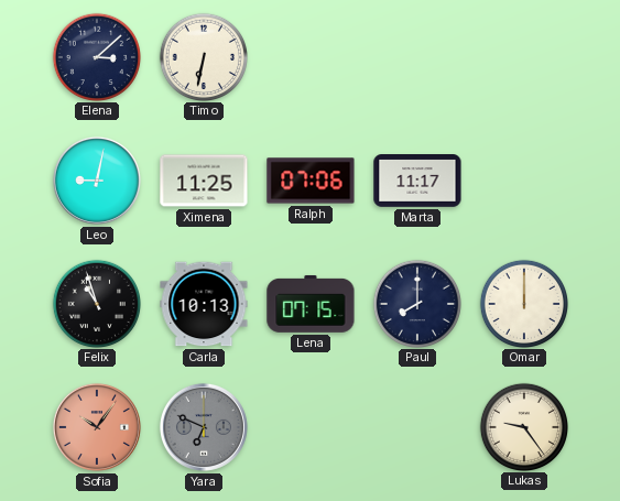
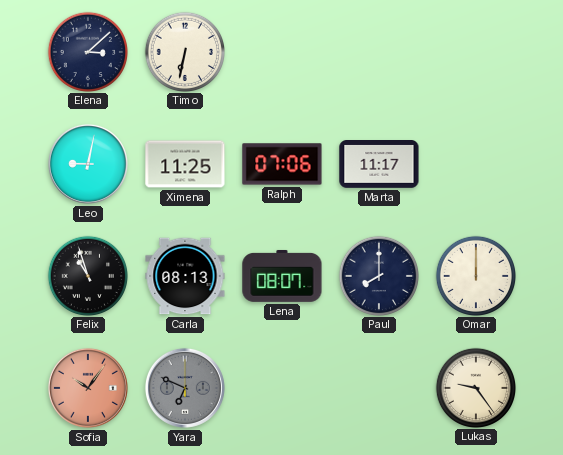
Carla: 10:13 -> 08:13 (185, 276)
Lena: 07:15 -> 08:07 (282, 276)
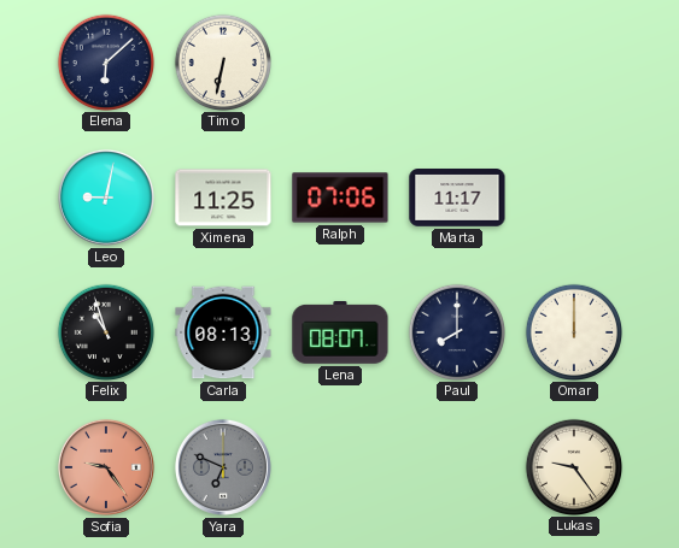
Elena: 3:08 -> 6:08 (105, 61)
Sofia: 10:06 -> 9:24 (106, 467)
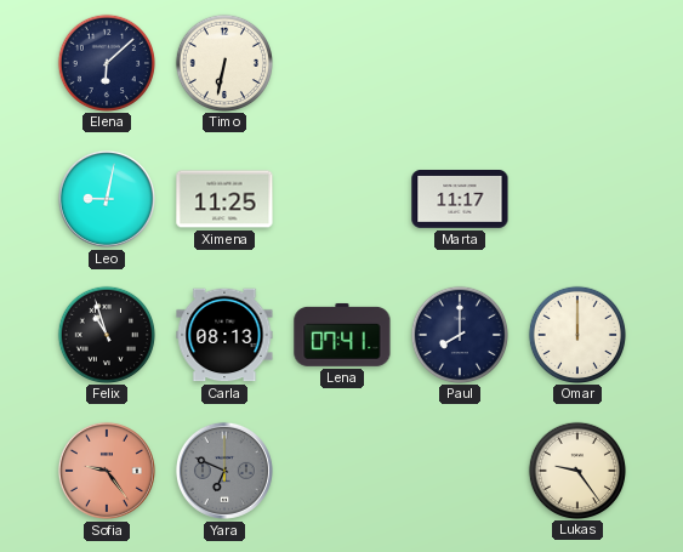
Ralph: 07:06 -> none (340, 198)
Lena: 08:07 -> 07:41 (342, 335)
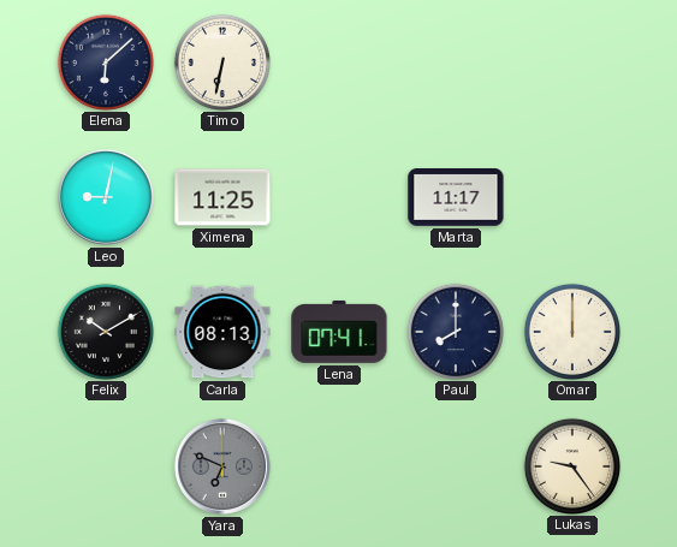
Felix: 10:57 -> 10:10 (105, 331)
Sofia: 9:24 -> none (107, 471)
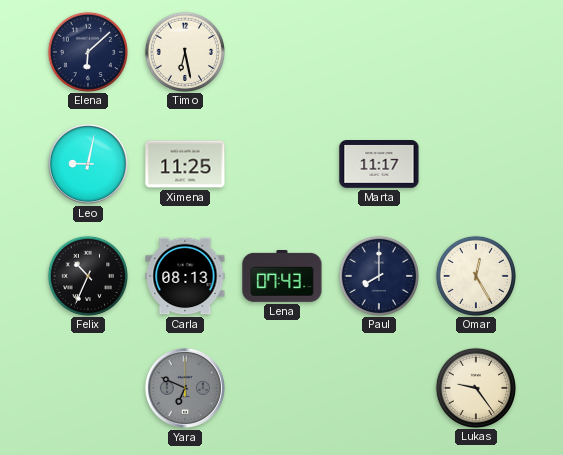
Timo: 6:32 -> 6:28 (184, 51)
Felix: 10:10 -> 10:34 (87, 275)
Lena: 07:41 -> 07:43 (282, 276)
Omar: 12:00 -> 12:25 (475, 275)
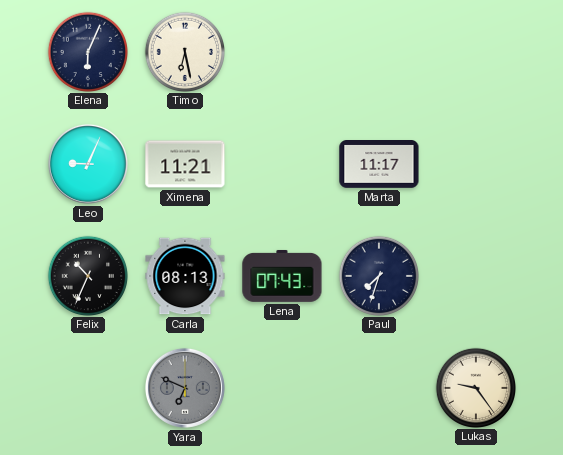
Elena: 6:08 -> 6:04 (87, 51)
Leo: 9:02 -> 9:04 (88, 164)
Ximena: 11:25 -> 11:21 (185, 164)
Paul: 8:00 -> 7:33 (378, 275)
Omar: 12:25 -> none (475, 275)
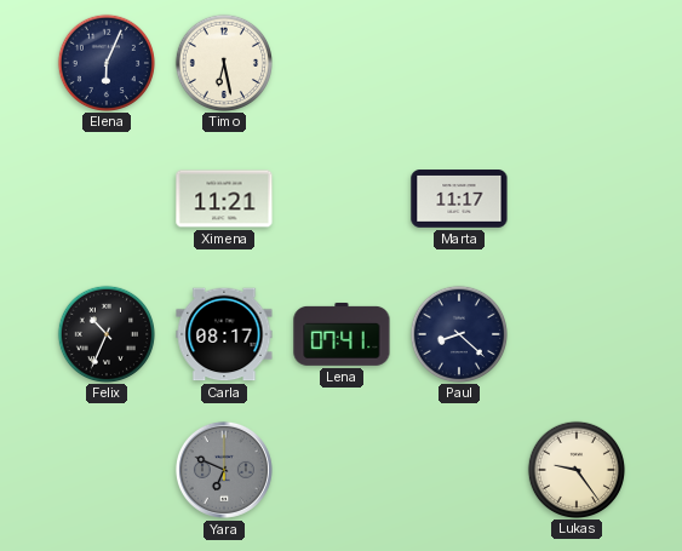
Leo: 9:04 -> none (88, 164)
Carla: 08:13 -> 08:17 (224, 334)
Lena: 07:43 -> 07:41 (342, 334)
Paul: 7:33 -> 8:22 (458, 333)
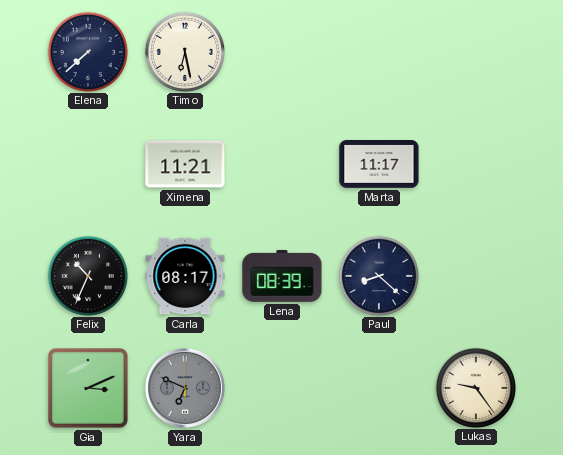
Elena: 6:04 -> 7:38 (87, 51)
Lena: 07:41 -> 08:39 (282, 276)
Gia: none -> 3:11 (88, 388)
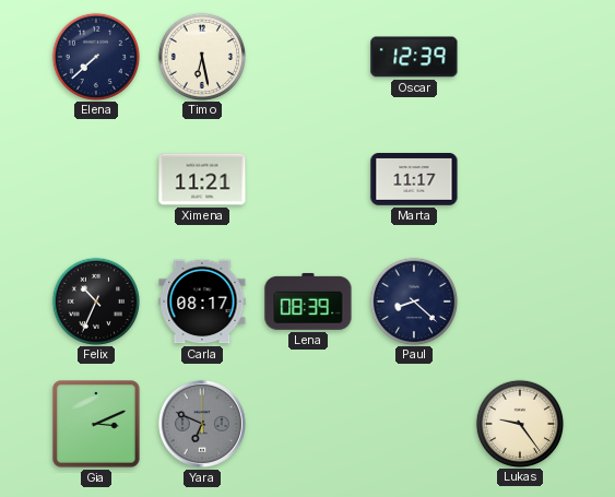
Oscar: none -> 12:39 (414, 57)
